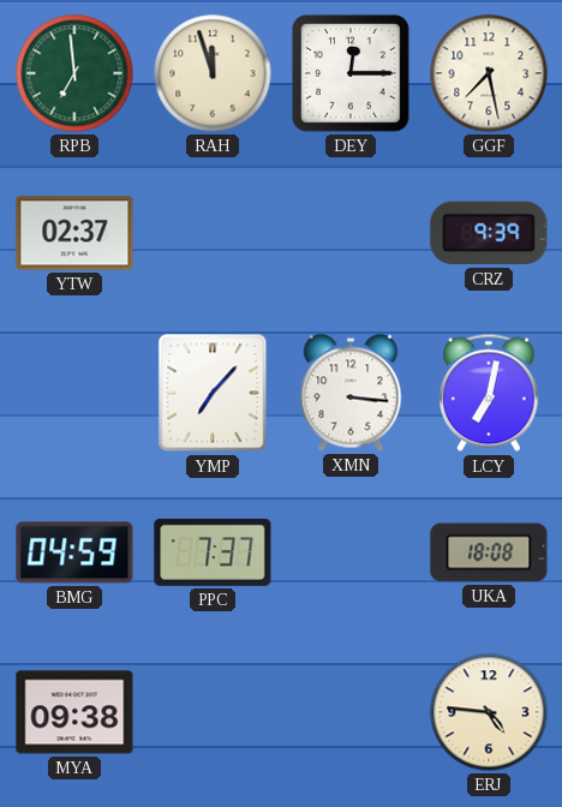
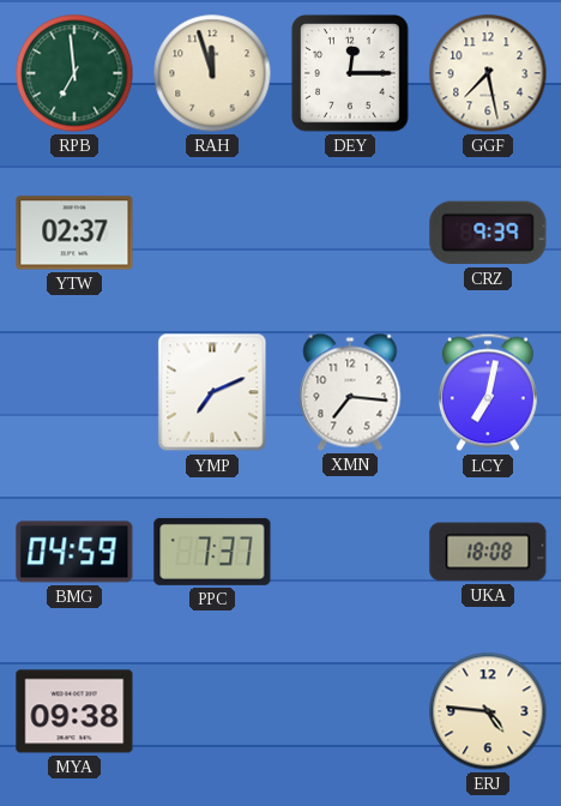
YMP: 7:07 -> 7:11 (212, 392)
XMN: 3:16 -> 7:16 (350, 392)
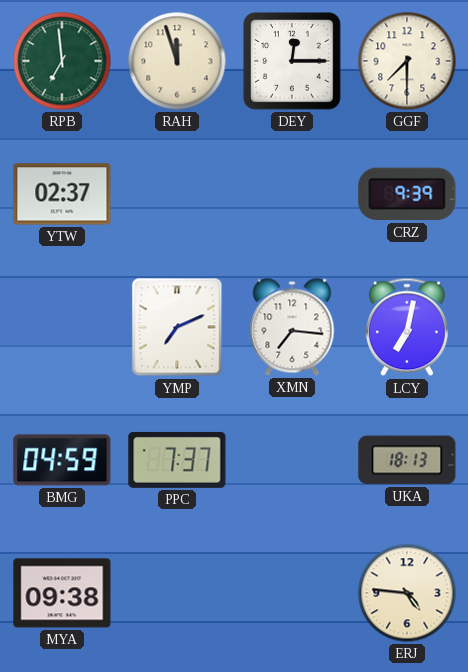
GGF: 7:28 -> 7:30 (407, 61)
UKA: 18:08 -> 18:13 (407, 460)
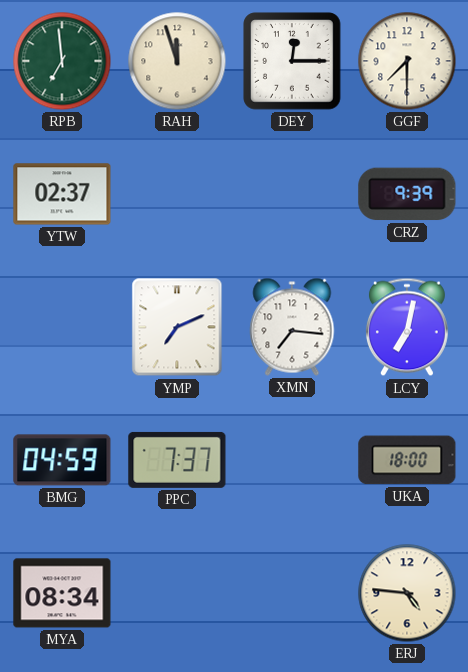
UKA: 18:13 -> 18:00 (407, 460)
MYA: 09:38 -> 08:34 (62, 593)
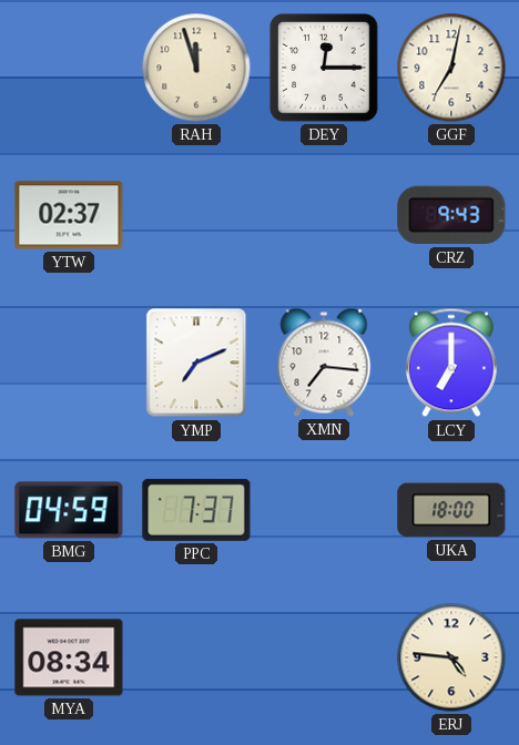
RPB: 6:59 -> none (62, 61)
GGF: 7:30 -> 7:02 (451, 68)
CRZ: 9:39 -> 9:43 (451, 215)
LCY: 7:02 -> 7:00 (451, 363)
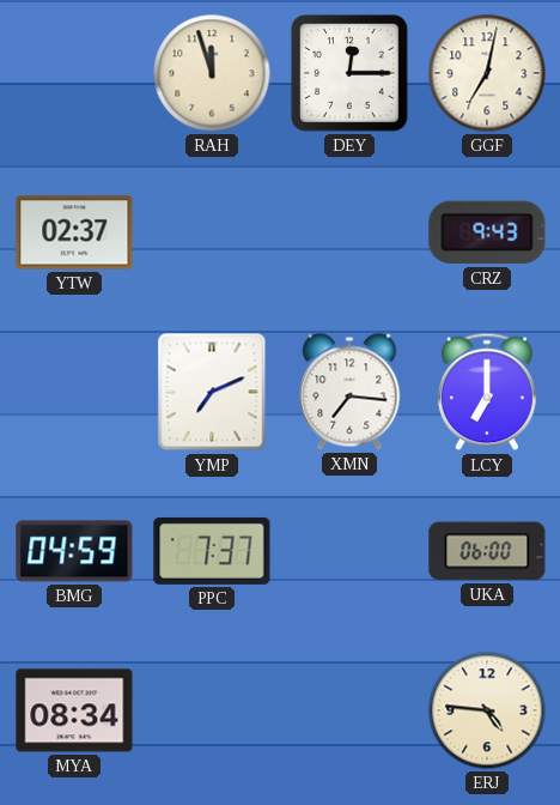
UKA: 18:00 -> 06:00 (487, 551)
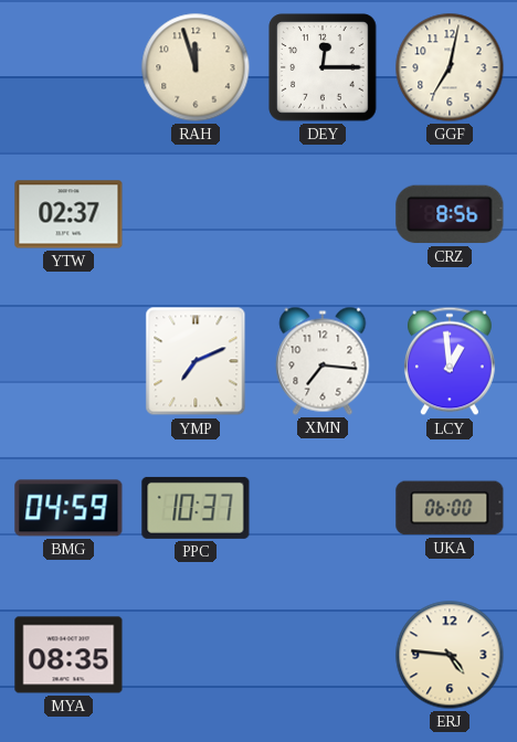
CRZ: 9:43 -> 8:56 (450, 214)
LCY: 7:00 -> 12:59 (450, 361)
PPC: 7:37 -> 10:37 (196, 508)
MYA: 08:34 -> 08:35 (68, 655)
